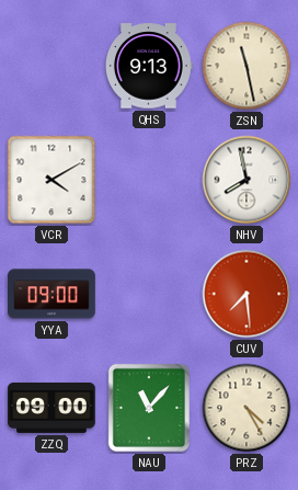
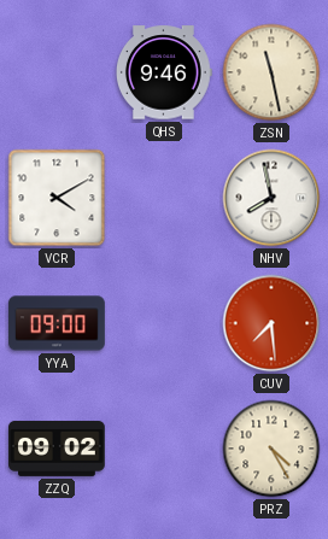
QHS: 9:13 -> 9:46 (164, 72)
ZZQ: 09:00 -> 09:02 (58, 449)
NAU: 11:07 -> none (149, 408)
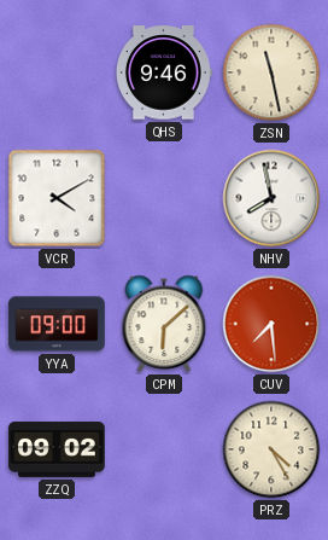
CPM: none -> 6:08 (164, 324)
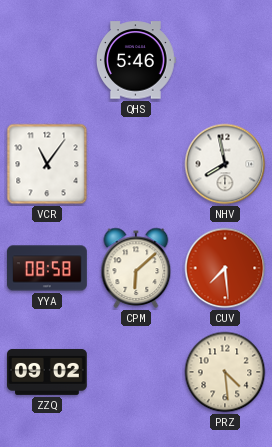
QHS: 9:46 -> 5:46 (136, 60)
ZSN: 11:28 -> none (271, 72)
VCR: 4:10 -> 11:06 (47, 164)
YYA: 09:00 -> 08:58 (47, 268)
PRZ: 4:25 -> 4:29 (225, 372)
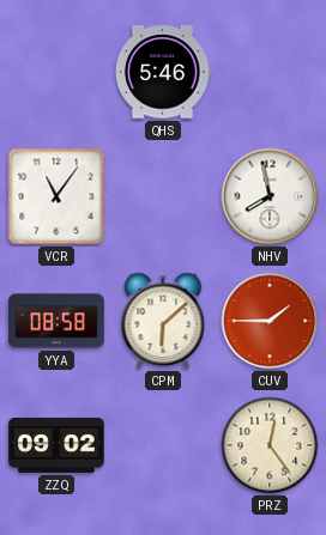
CUV: 7:29 -> 1:45 (270, 321)
PRZ: 4:29 -> 12:24 (270, 445)
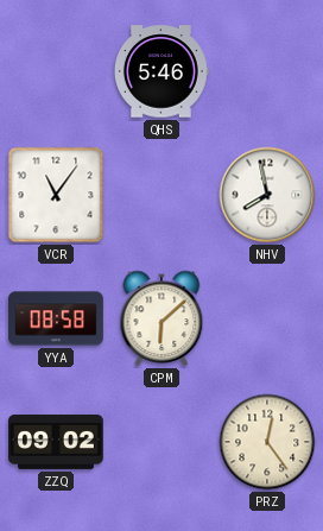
CUV: 1:45 -> none (270, 321)
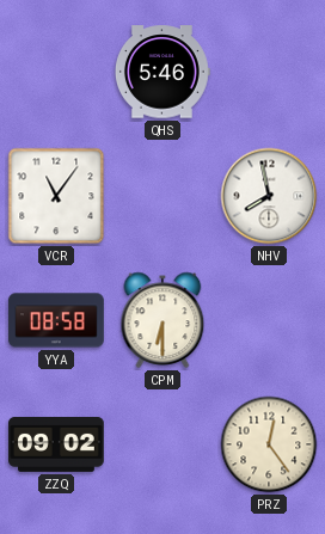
CPM: 6:08 -> 6:30 (162, 320)
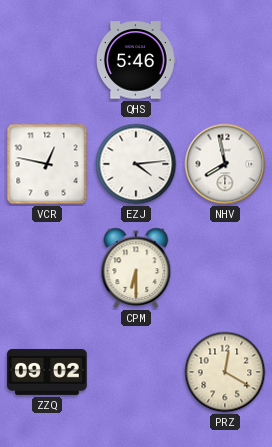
VCR: 11:06 -> 12:47 (47, 164)
EZJ: none -> 4:14 (136, 164)
YYA: 08:58 -> none (56, 320)
PRZ: 12:24 -> 12:20 (225, 372)
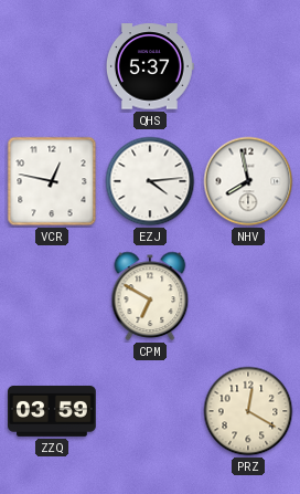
QHS: 5:46 -> 5:37 (150, 66)
CPM: 6:30 -> 6:50 (150, 296)
ZZQ: 09:02 -> 03:59 (53, 411)
